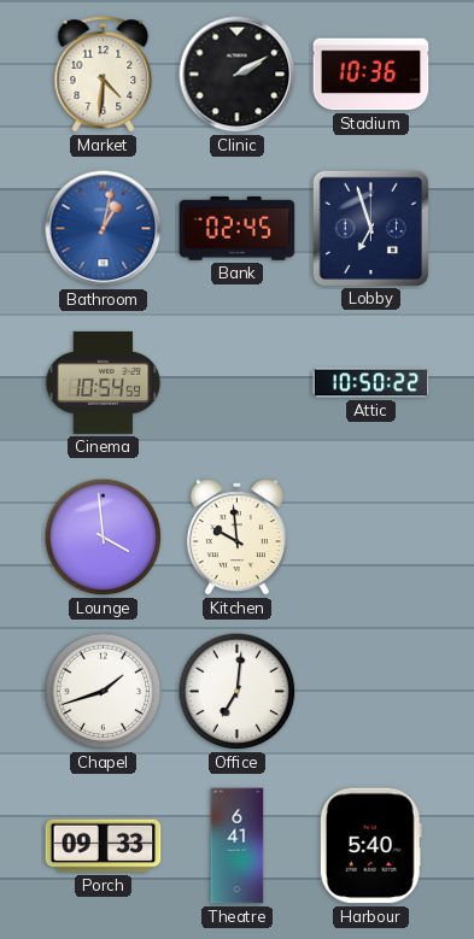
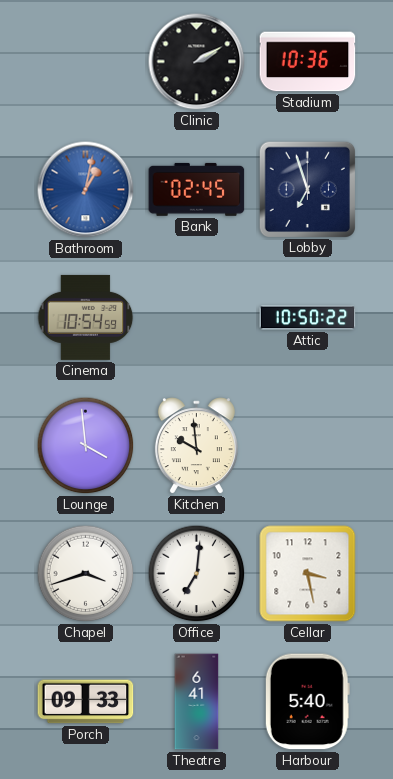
Market: 4:31 -> none (104, 75)
Chapel: 1:42 -> 3:42 (86, 574)
Cellar: none -> 3:28 (308, 574)
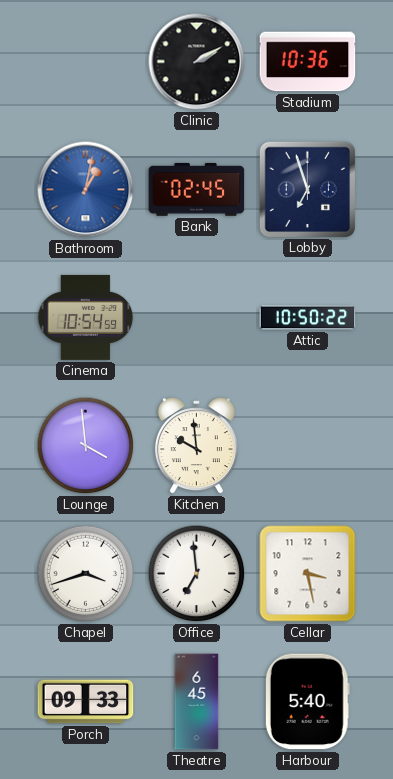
Office: 7:01 -> 6:59 (197, 574)
Theatre: 6:41 -> 6:45 (197, 702)
